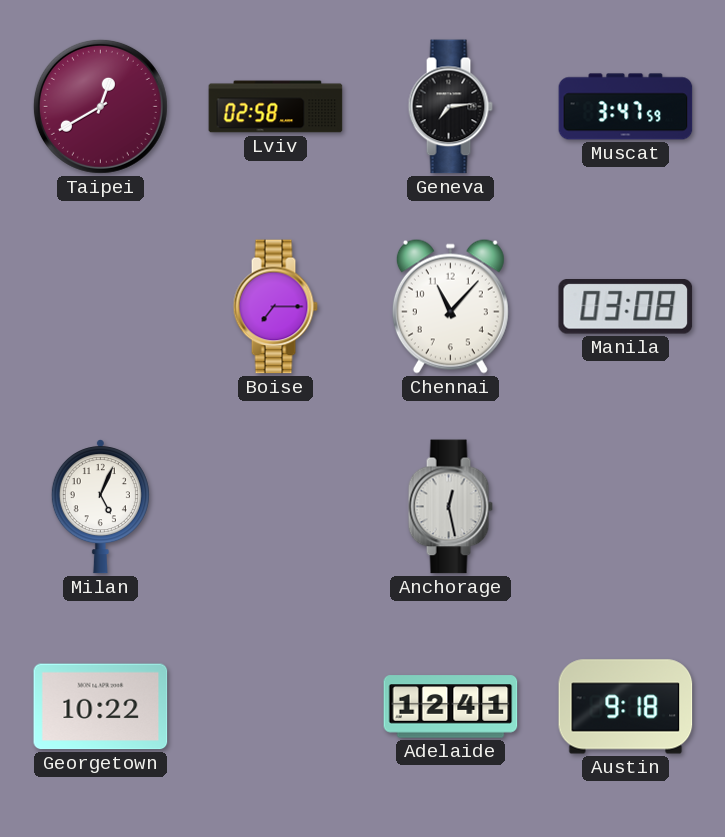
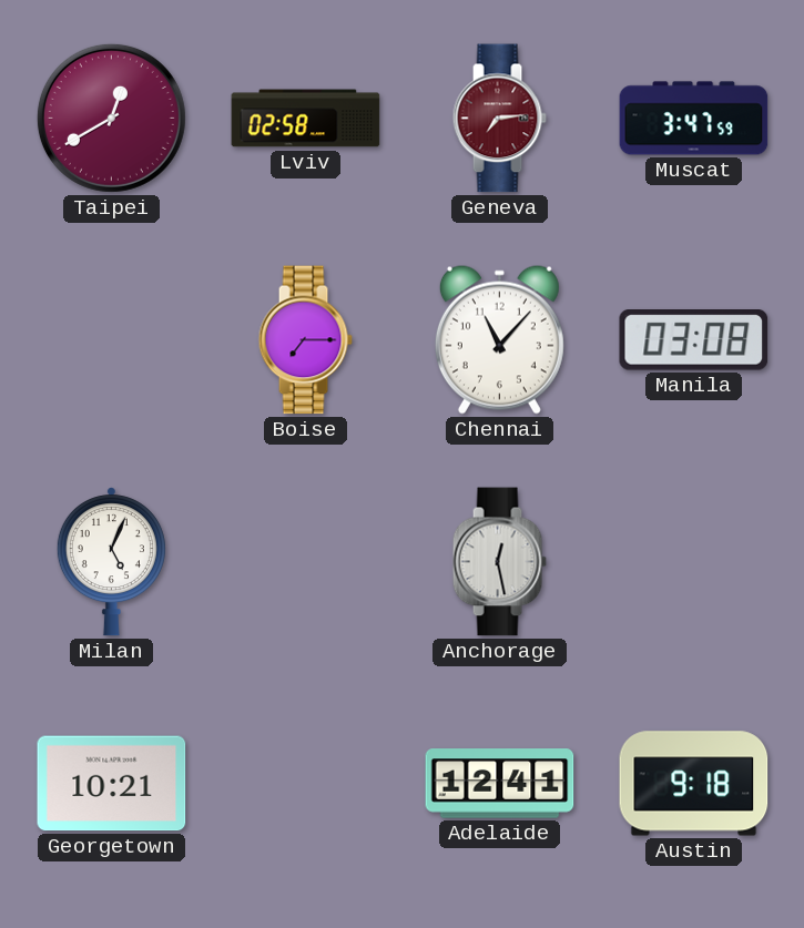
Geneva dial: black -> burgundy (499, 119)
Georgetown: 10:22 -> 10:21 (112, 784)
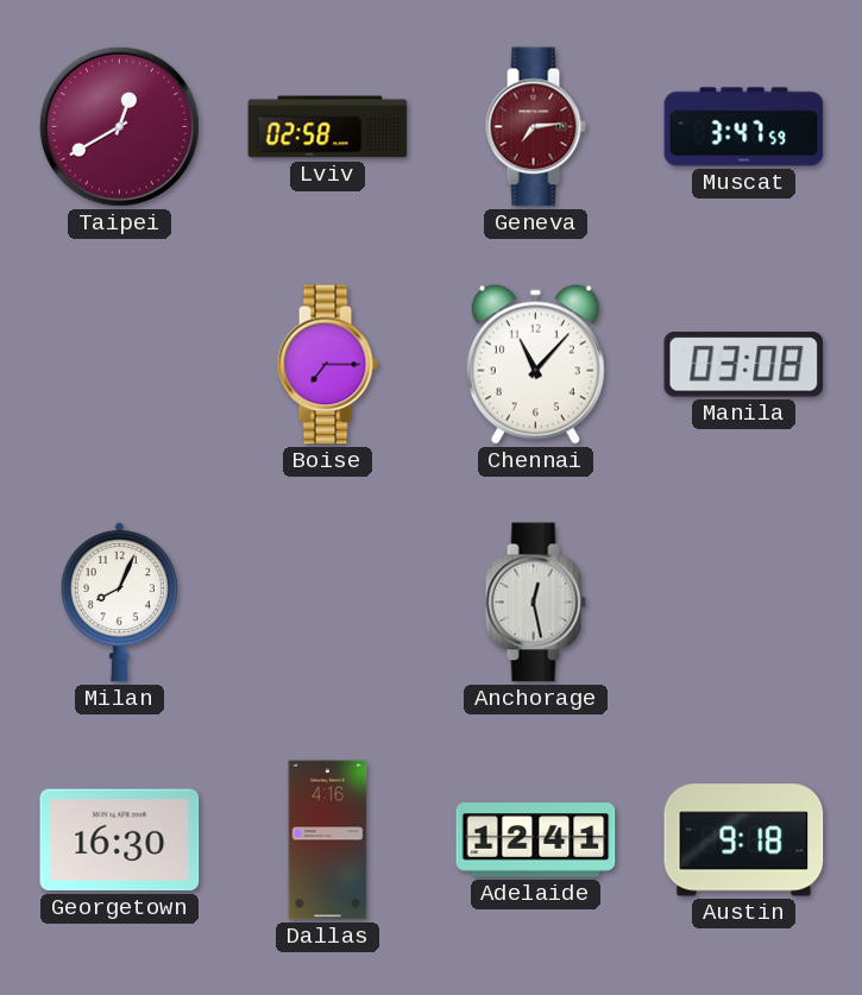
Milan: 5:04 -> 8:04 (119, 603)
Georgetown: 10:21 -> 16:30 (120, 840)
Dallas: none -> 4:16 (328, 840)
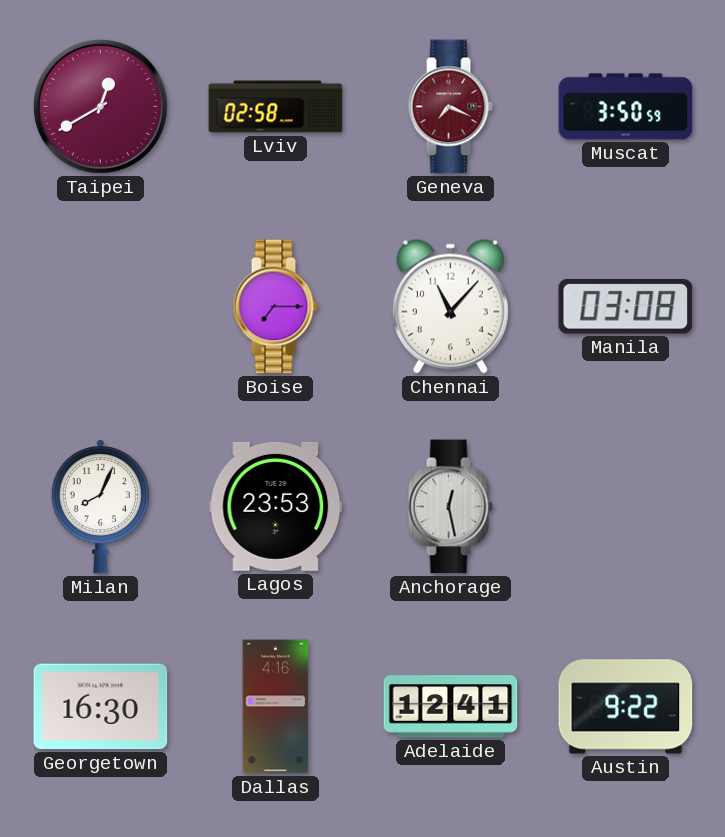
Geneva: 7:14 -> 7:19 (450, 107)
Muscat: 3:47 -> 3:50 (626, 107)
Lagos: none -> 23:53 (276, 506)
Austin: 9:18 -> 9:22 (626, 707)
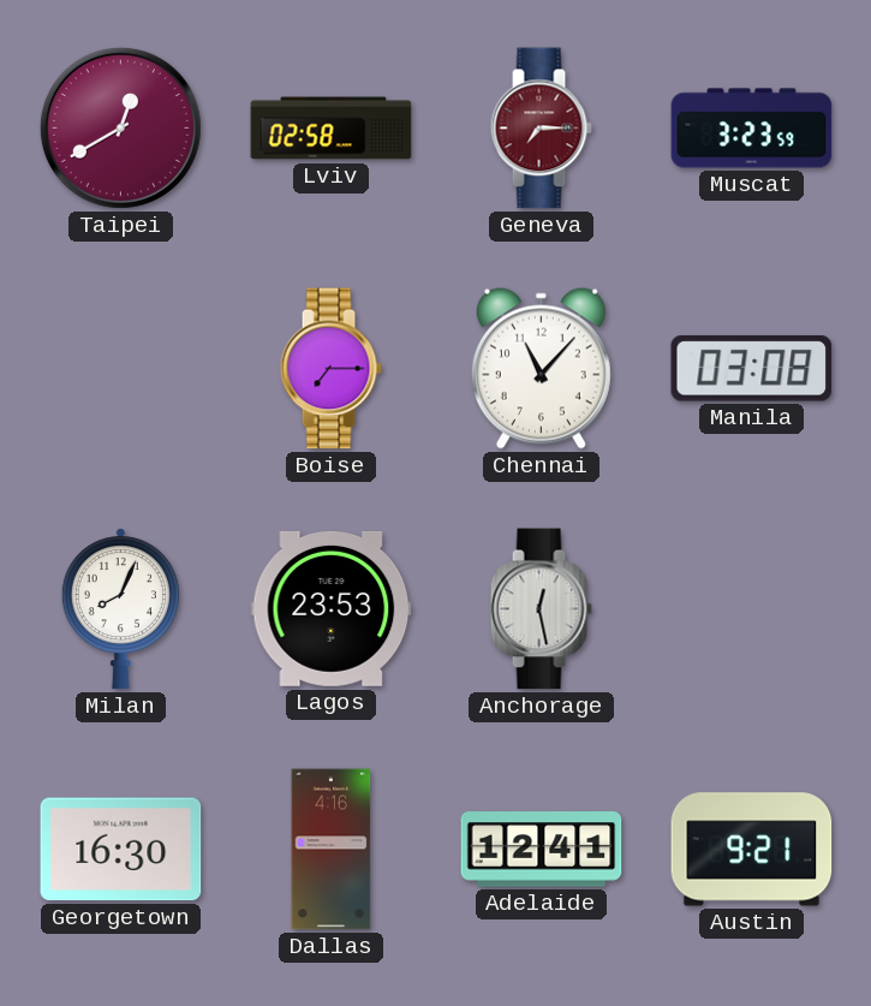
Geneva: 7:19 -> 7:15 (541, 129)
Muscat: 3:50 -> 3:23 (752, 129)
Austin: 9:22 -> 9:21 (752, 850)
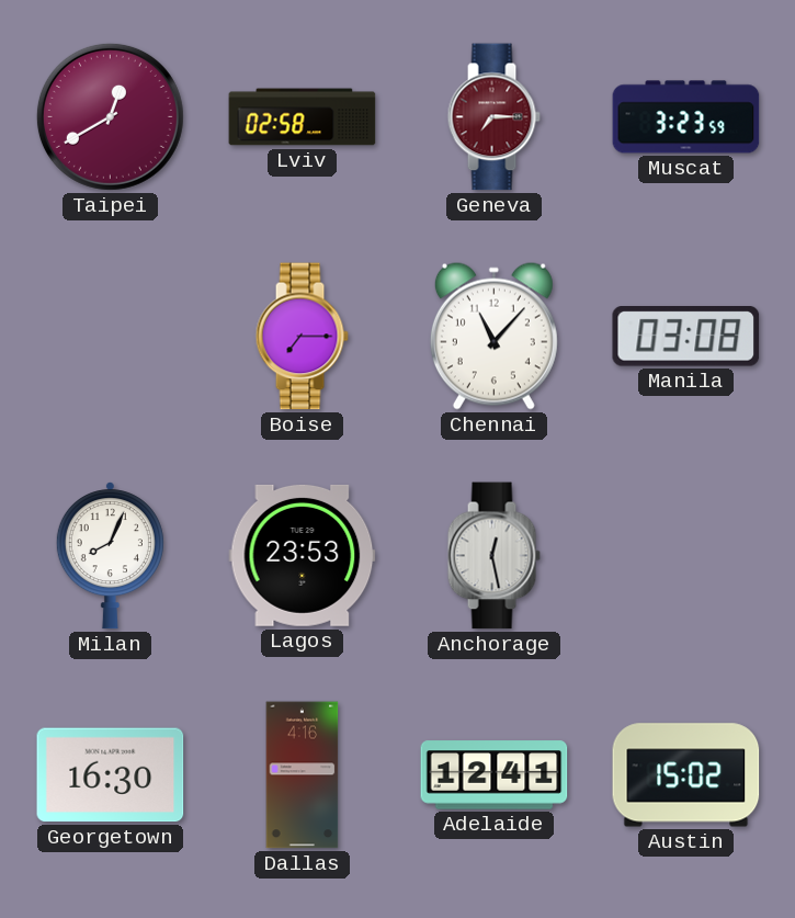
Austin: 9:21 -> 15:02 (686, 775)
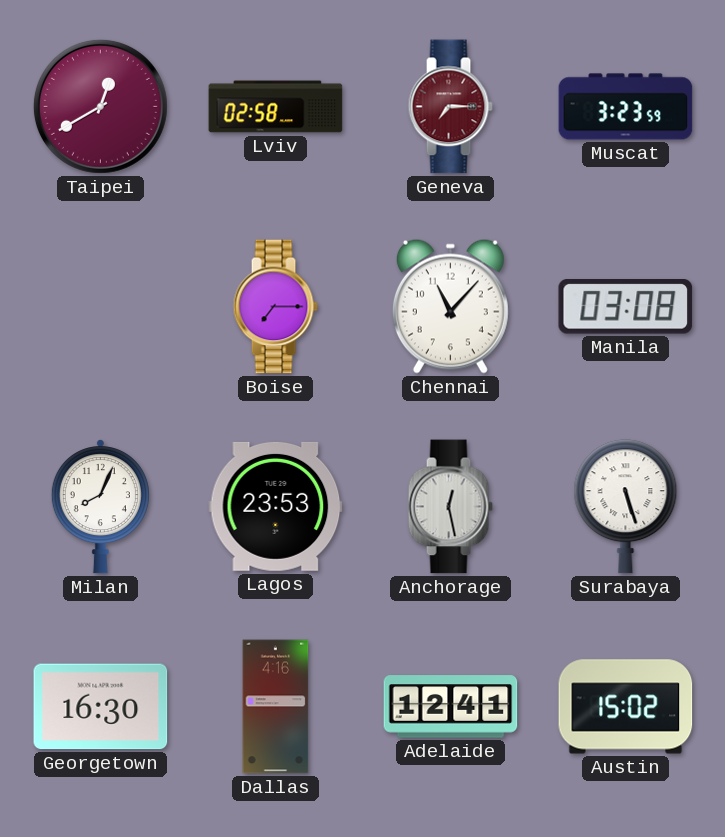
Surabaya: none -> 5:27 (626, 507)
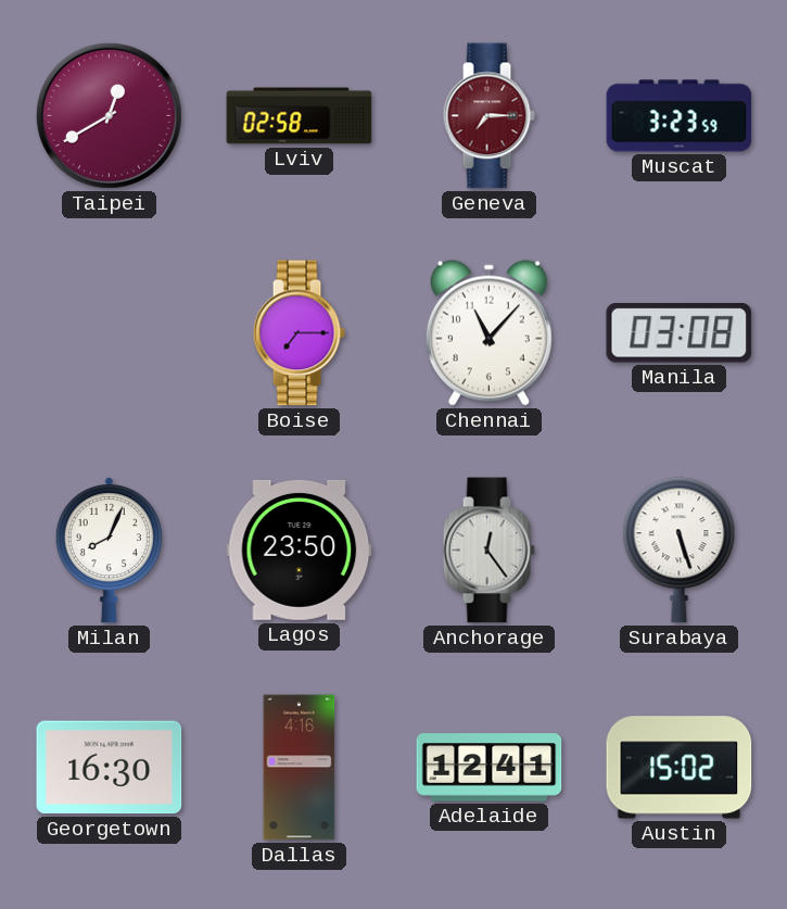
Lagos: 23:53 -> 23:50 (300, 550)
Anchorage: 12:28 -> 12:24 (488, 551)
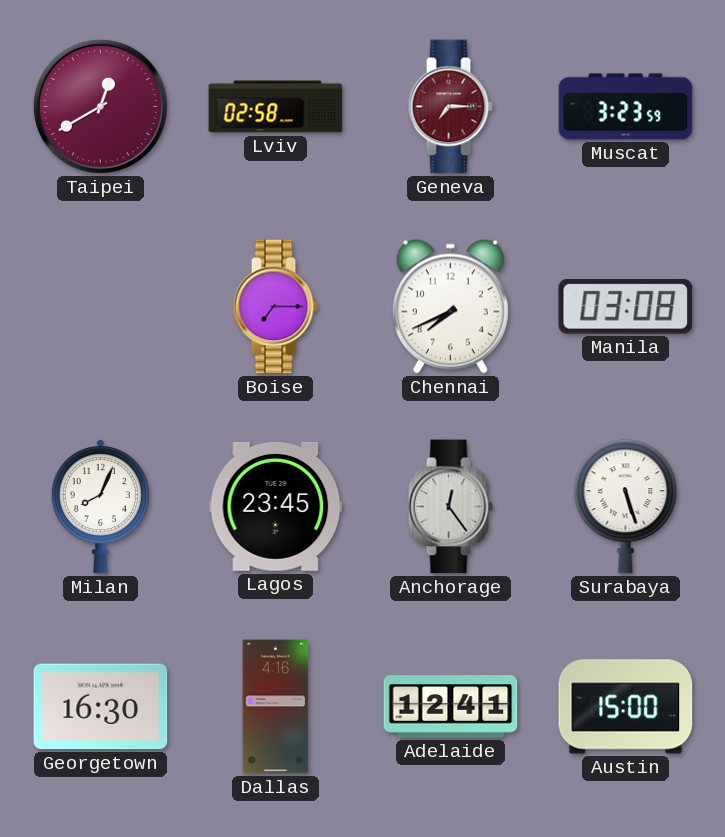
Chennai: 11:07 -> 7:41 (450, 306)
Lagos: 23:50 -> 23:45 (276, 506)
Austin: 15:02 -> 15:00 (626, 707)
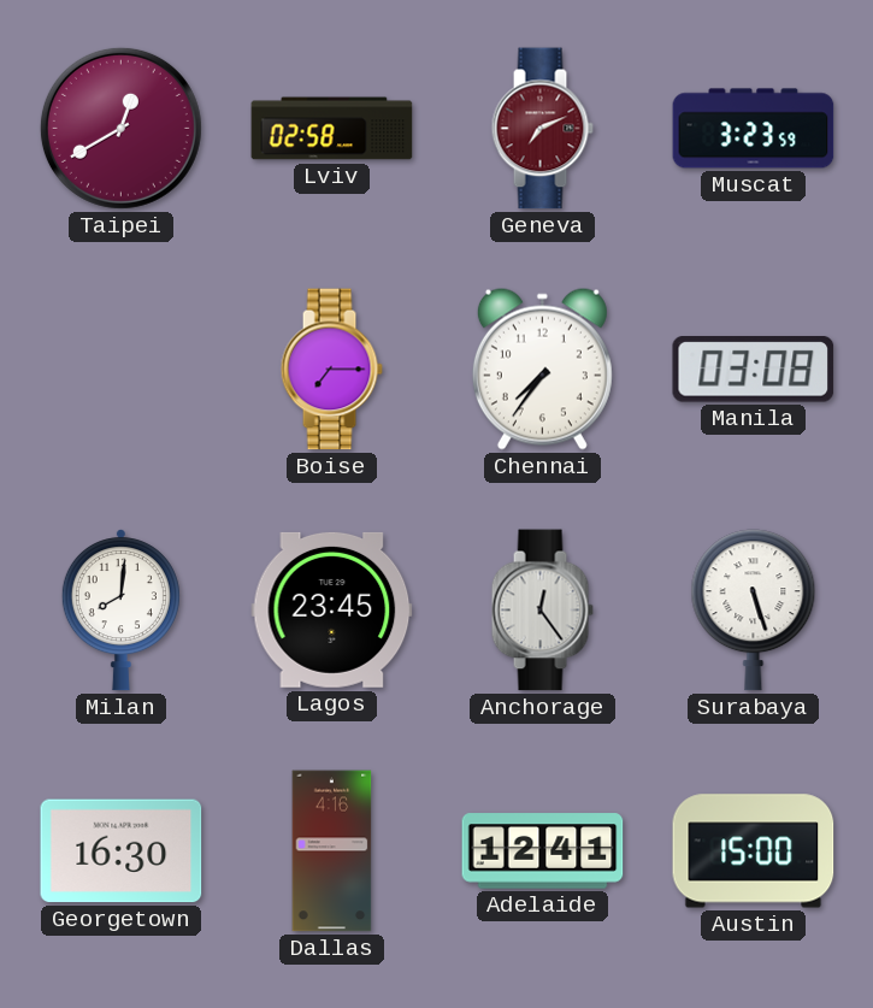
Geneva: 7:15 -> 7:11 (542, 129)
Chennai: 7:41 -> 7:36 (542, 369)
Milan: 8:04 -> 8:01 (120, 611)
